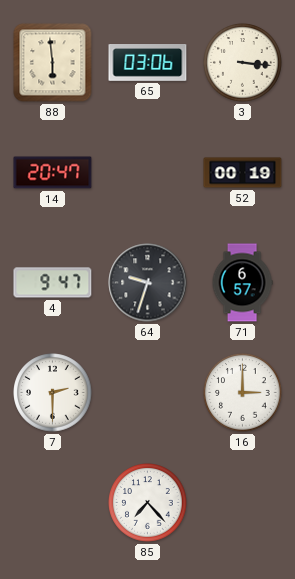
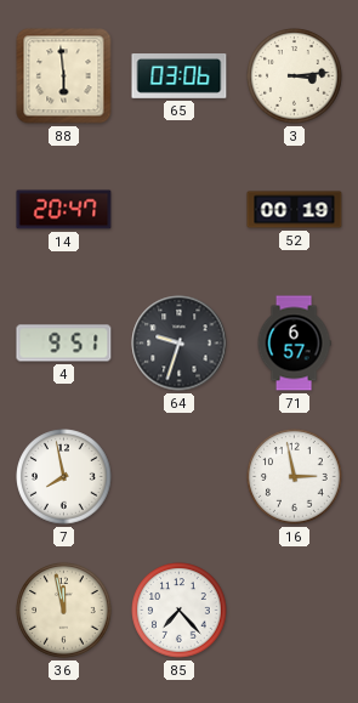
3: 3:16 -> 3:14 (295, 76)
4: 9:47 -> 9:51 (64, 344)
7: 2:30 -> 7:58 (64, 477)
16: 3:00 -> 2:58 (295, 477)
36: none -> 11:58 (64, 611)
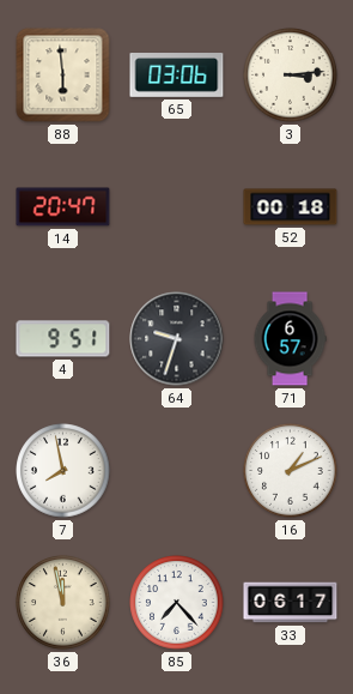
52: 00:19 -> 00:18 (291, 207)
16: 2:58 -> 1:11 (291, 471)
33: none -> 06:17 (291, 603)
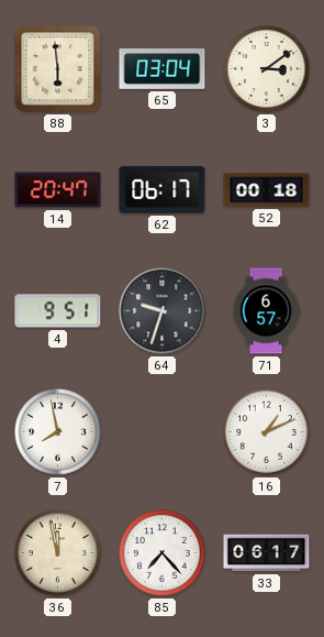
65: 03:06 -> 03:04 (163, 69)
3: 3:14 -> 3:09 (267, 69)
62: none -> 06:17 (163, 190)
